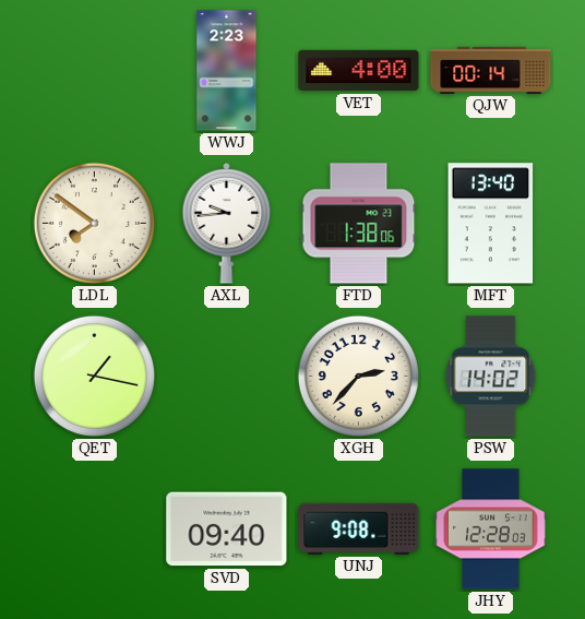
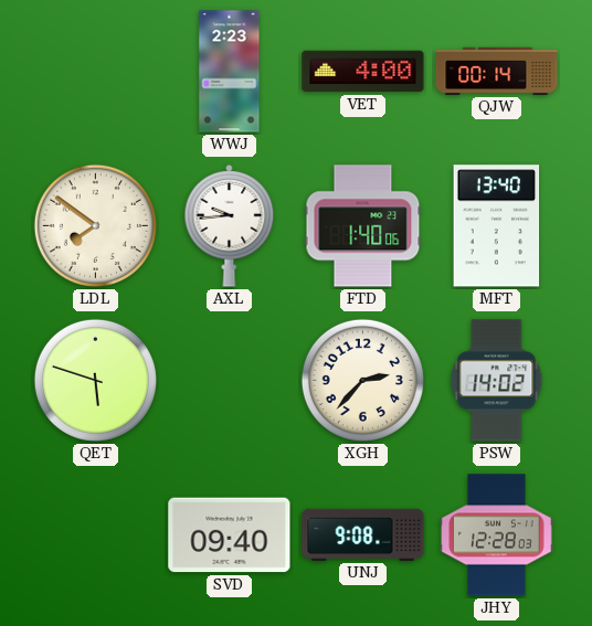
FTD: 1:38 -> 1:40 (363, 226)
QET: 1:17 -> 5:48 (95, 380)
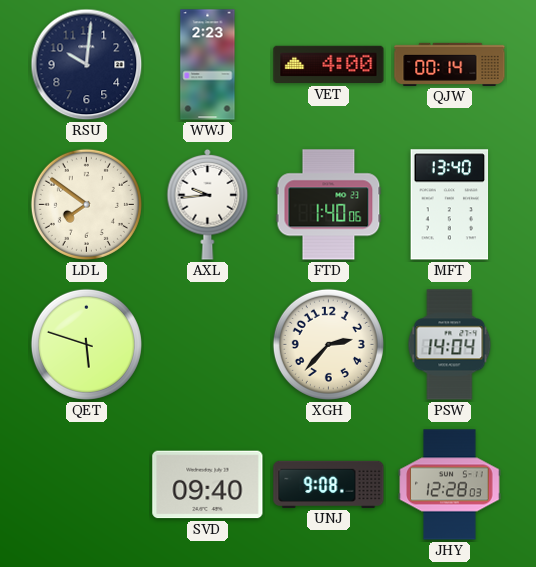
RSU: none -> 10:01 (87, 65)
PSW: 14:02 -> 14:04 (450, 345)
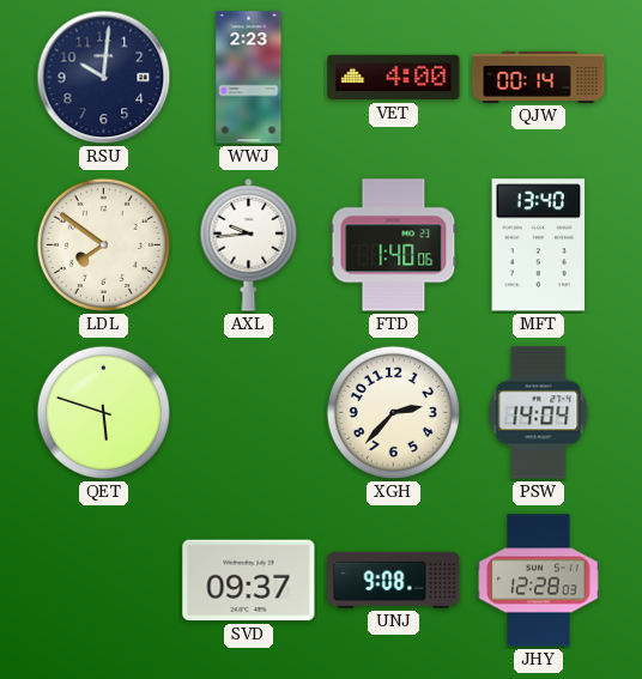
SVD: 09:40 -> 09:37 (249, 581)
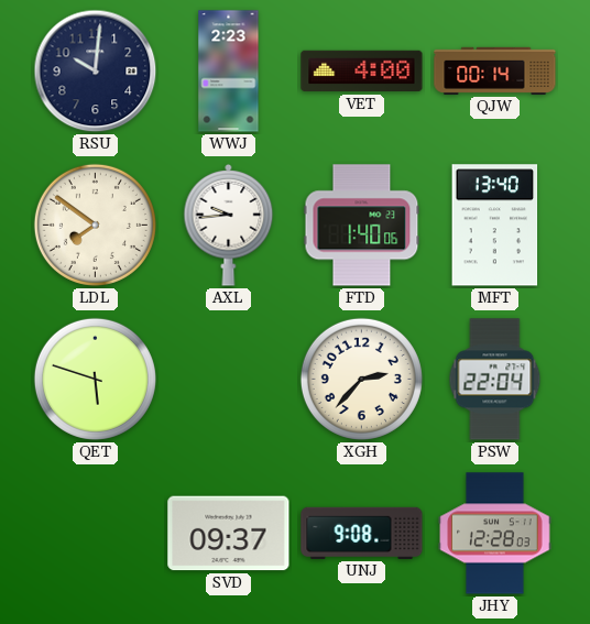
PSW: 14:04 -> 22:04 (495, 380)
